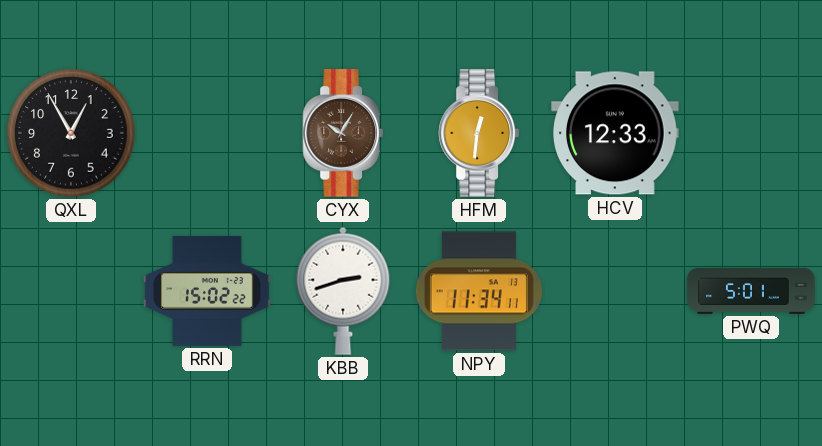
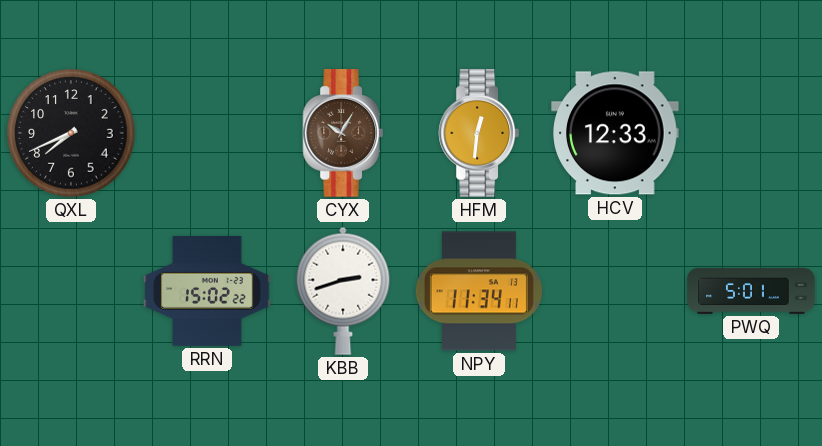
QXL: 12:55 -> 7:41 (71, 133)
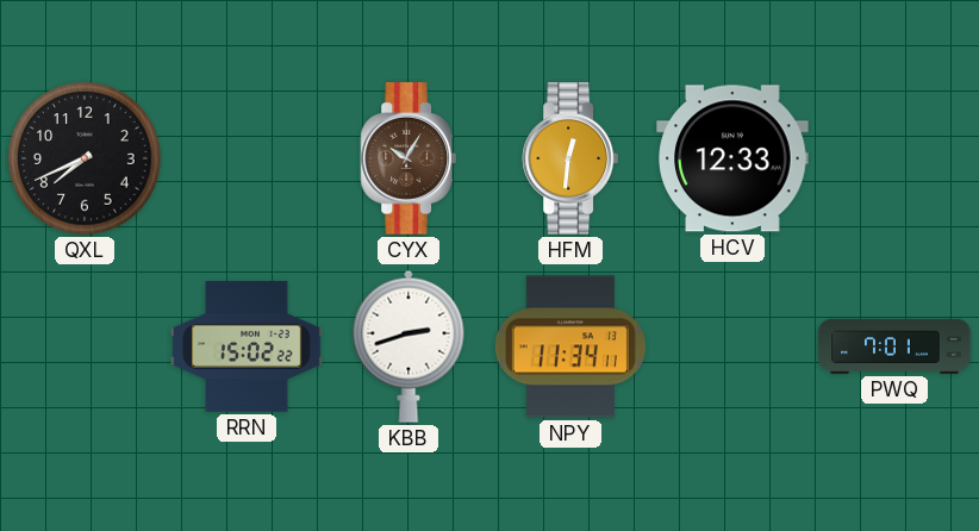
PWQ: 5:01 -> 7:01 (894, 346)
